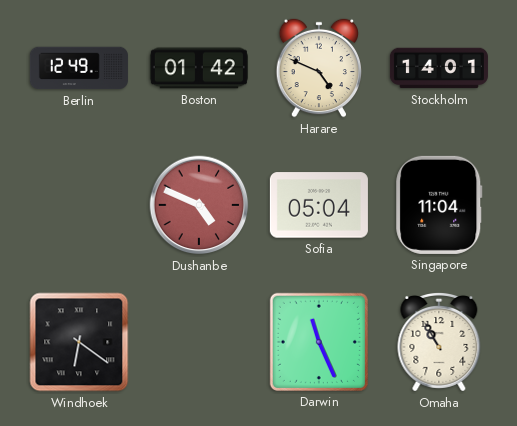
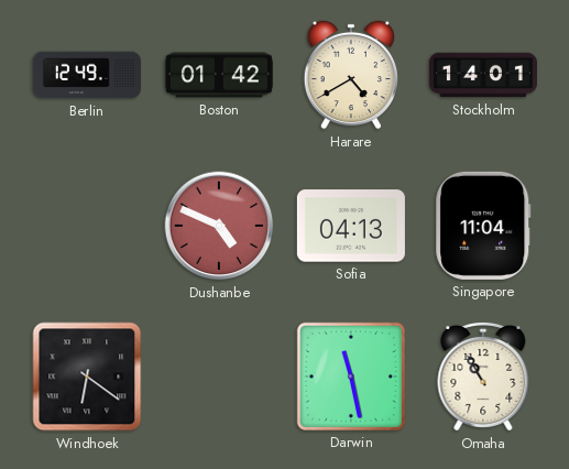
Harare: 4:49 -> 4:40 (350, 75)
Sofia: 05:04 -> 04:13 (351, 226)
Darwin: 11:26 -> 11:28 (351, 377)
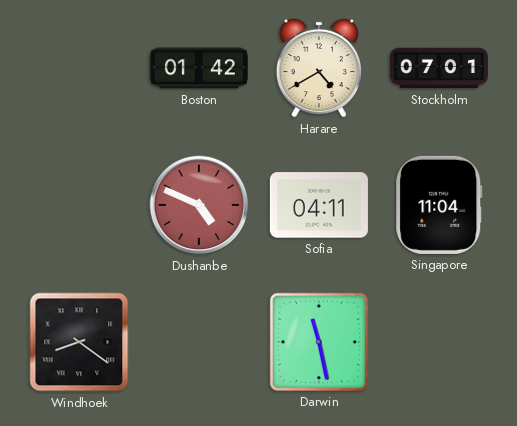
Berlin: 12:49 -> none (87, 75)
Stockholm: 14:01 -> 07:01 (439, 68)
Sofia: 04:13 -> 04:11 (319, 205)
Windhoek: 6:21 -> 8:21 (79, 342)
Omaha: 10:55 -> none (483, 377)
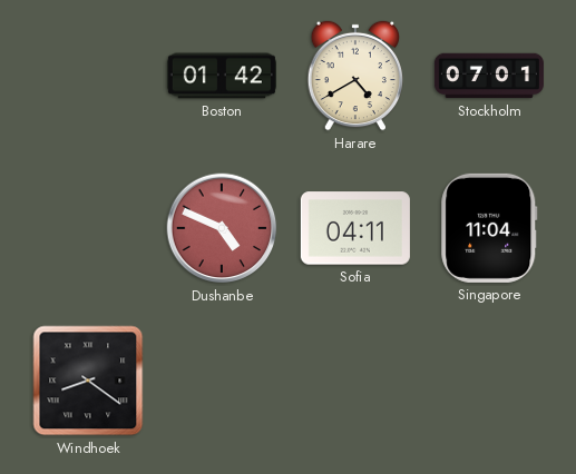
Darwin: 11:28 -> none (319, 342)
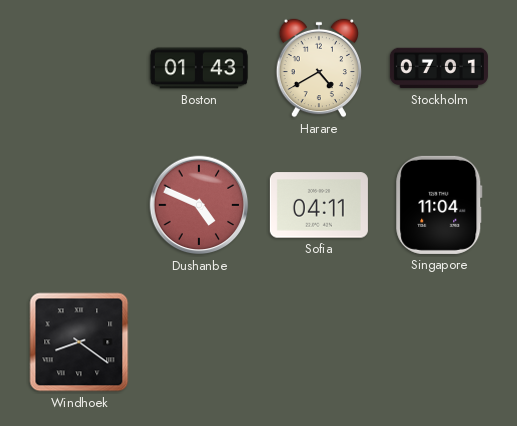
Boston: 01:42 -> 01:43 (199, 68)
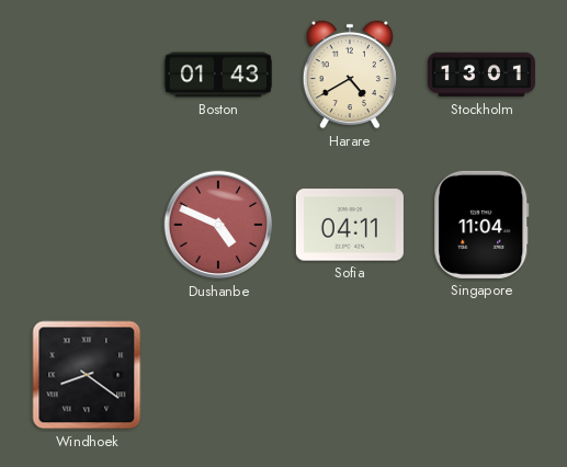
Stockholm: 07:01 -> 13:01 (481, 75)
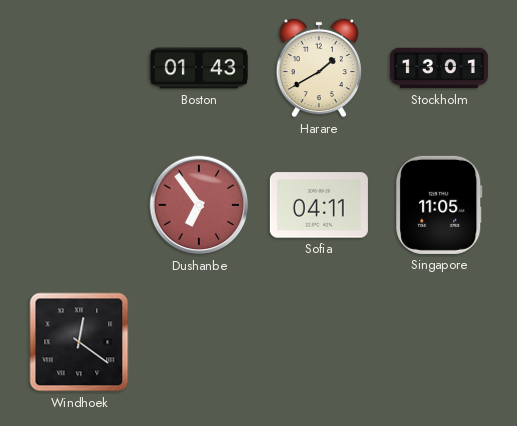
Harare: 4:40 -> 1:40 (318, 68)
Dushanbe: 4:49 -> 6:54 (199, 205)
Singapore: 11:04 -> 11:05 (439, 205)
Windhoek: 8:21 -> 12:21 (79, 342)
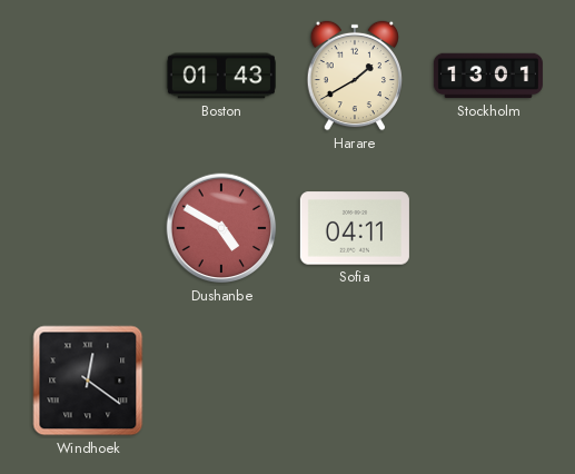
Dushanbe: 6:54 -> 4:50 (221, 228)
Singapore: 11:05 -> none (439, 205)
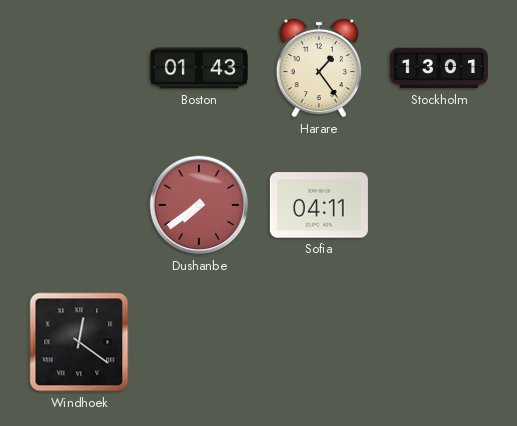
Harare: 1:40 -> 1:24 (318, 68)
Dushanbe: 4:50 -> 7:39 (199, 205)
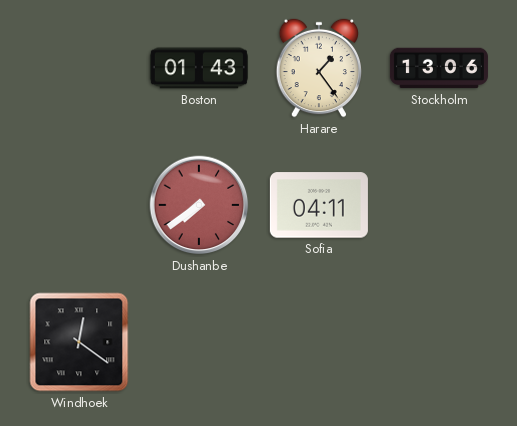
Stockholm: 13:01 -> 13:06 (439, 68)
